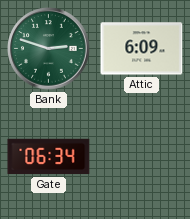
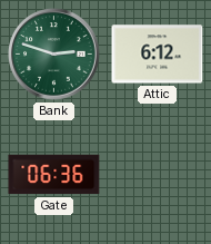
Attic: 6:09 -> 6:12 (158, 55)
Gate: 06:34 -> 06:36 (54, 175)
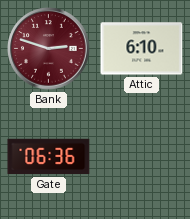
Bank dial: green -> burgundy (49, 49)
Attic: 6:12 -> 6:10 (142, 49)
